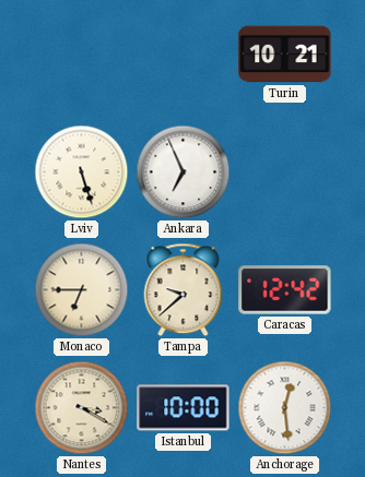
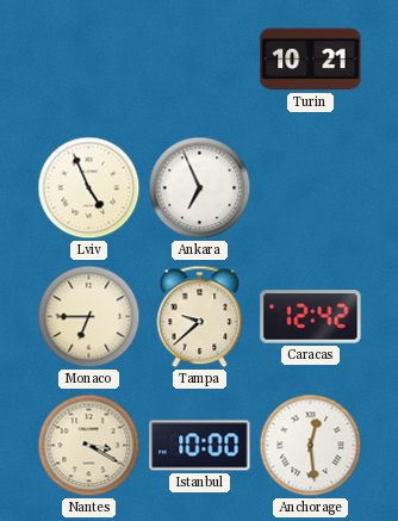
Lviv: 5:27 -> 4:56 (89, 188)
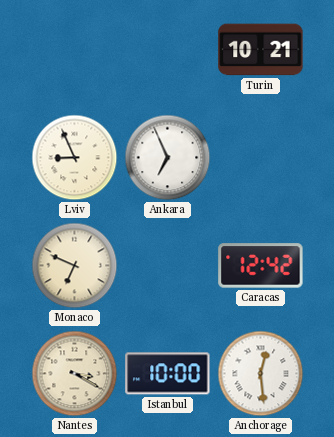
Lviv: 4:56 -> 8:56 (75, 158)
Monaco: 6:45 -> 6:49 (75, 266)
Tampa: 9:38 -> none (200, 317)
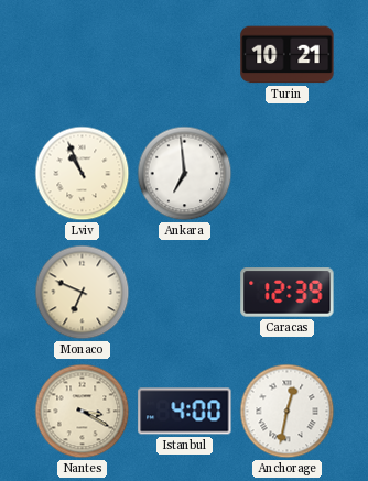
Lviv: 8:56 -> 10:56 (83, 174)
Ankara: 6:56 -> 6:59 (185, 174)
Caracas: 12:42 -> 12:39 (288, 293)
Istanbul: 10:00 -> 4:00 (185, 412)
Anchorage: 12:29 -> 12:32 (288, 412)
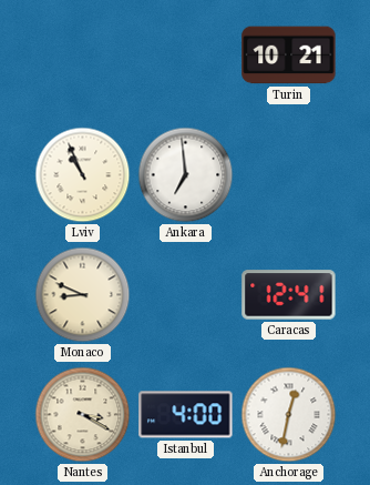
Monaco: 6:49 -> 8:49 (83, 295)
Caracas: 12:39 -> 12:41 (289, 295)
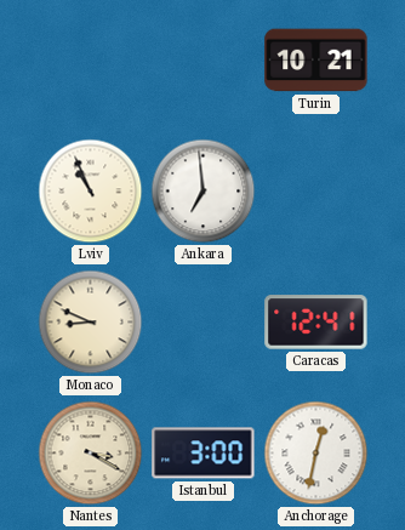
Istanbul: 4:00 -> 3:00 (204, 454)
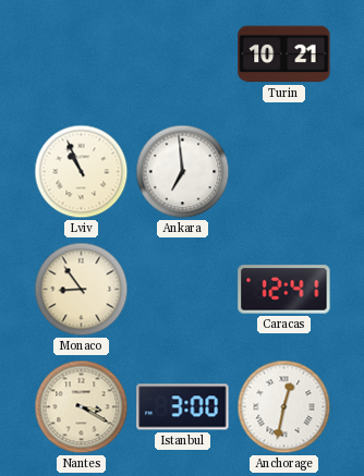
Monaco: 8:49 -> 8:54 (82, 290)
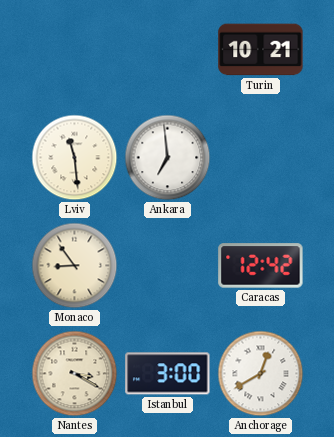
Lviv: 10:56 -> 11:29 (75, 158)
Caracas: 12:41 -> 12:42 (261, 266)
Anchorage: 12:32 -> 12:40 (261, 374)
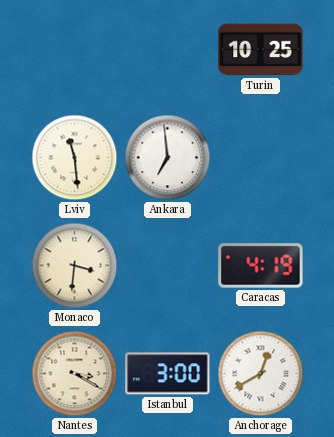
Turin: 10:21 -> 10:25 (261, 50)
Monaco: 8:54 -> 3:31 (75, 266)
Caracas: 12:42 -> 4:19 (261, 266)
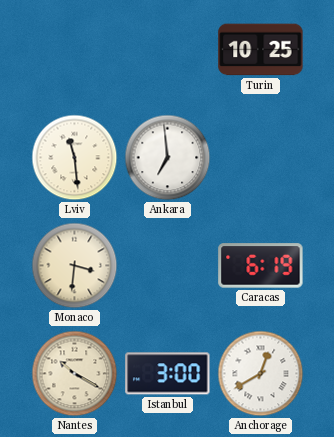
Caracas: 4:19 -> 6:19 (261, 266)
Nantes: 3:20 -> 10:20 (75, 374)
